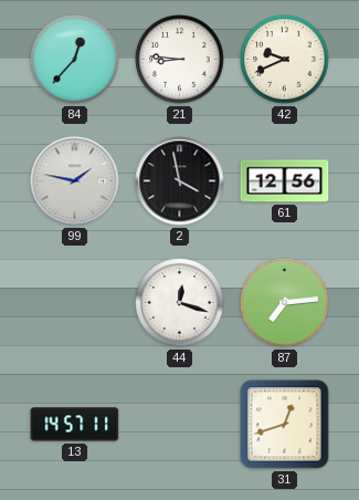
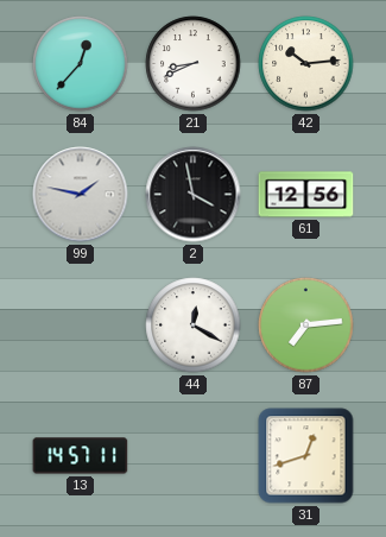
21: 8:46 -> 8:41 (194, 64)
42: 9:41 -> 10:14 (306, 64)
44: 12:18 -> 12:20 (194, 326)
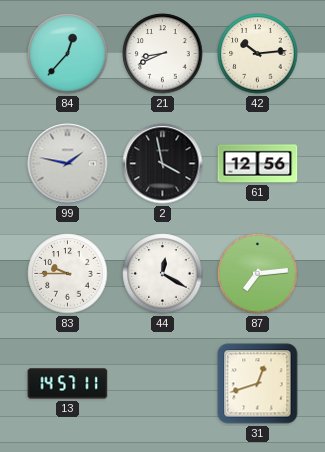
83: none -> 9:45 (68, 274)
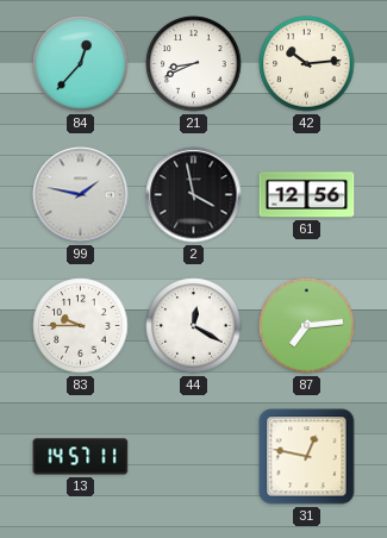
31: 12:42 -> 12:47 (307, 457)
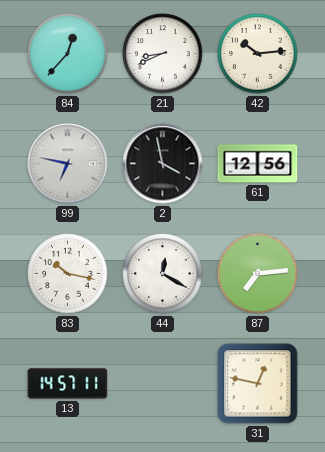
99: 1:47 -> 6:47 (68, 164)
83: 9:45 -> 10:17 (68, 274)
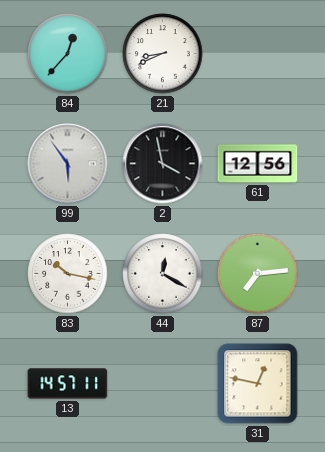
42: 10:14 -> none (258, 54)
99: 6:47 -> 5:54 (68, 164)
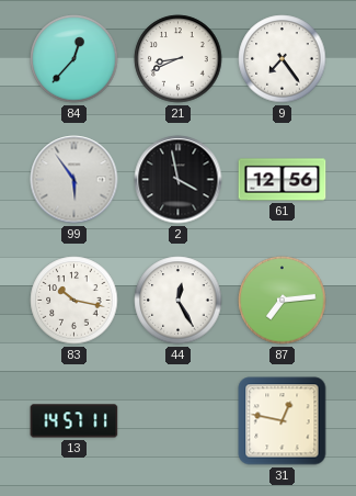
9: none -> 7:24 (283, 59)
44: 12:20 -> 12:25 (179, 301)
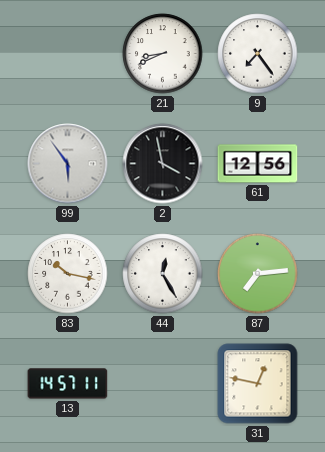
84: 12:37 -> none (74, 59)
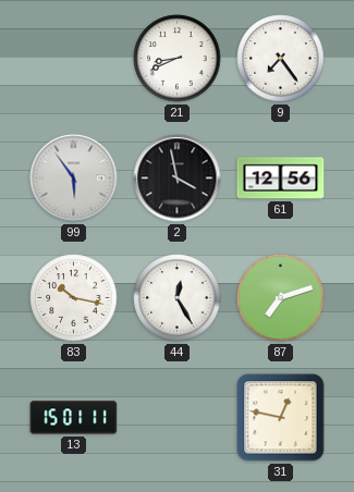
87: 7:14 -> 7:12 (281, 298)
13: 14:57 -> 15:01 (74, 418)
